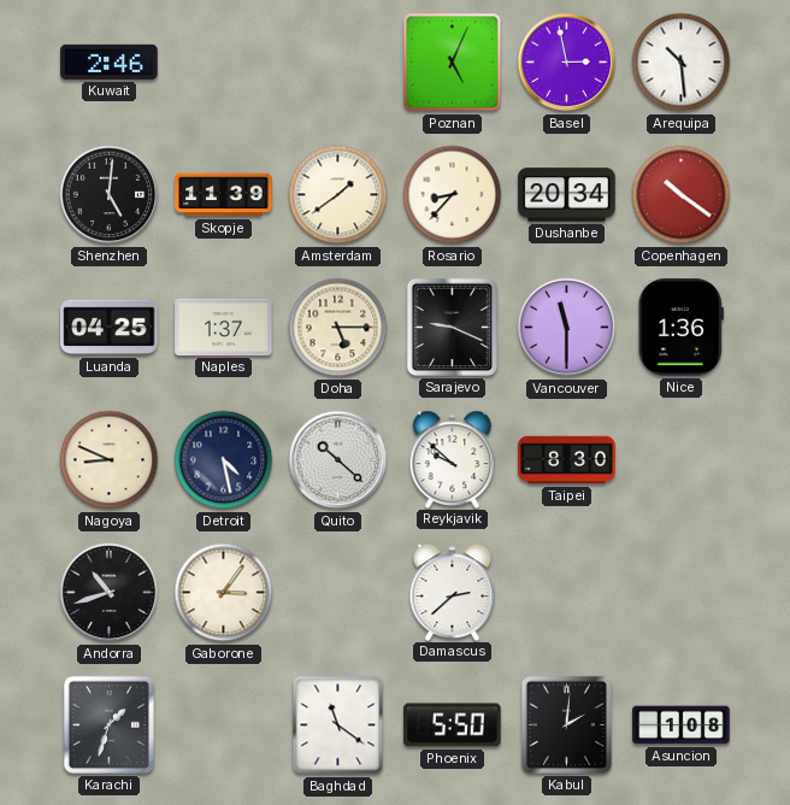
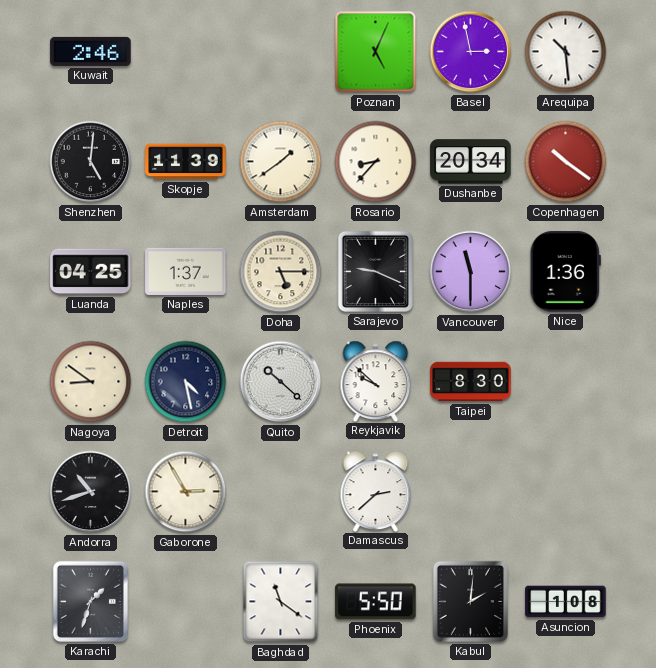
Nagoya: 8:49 -> 8:51 (91, 382)
Gaborone: 3:06 -> 2:55 (186, 492)
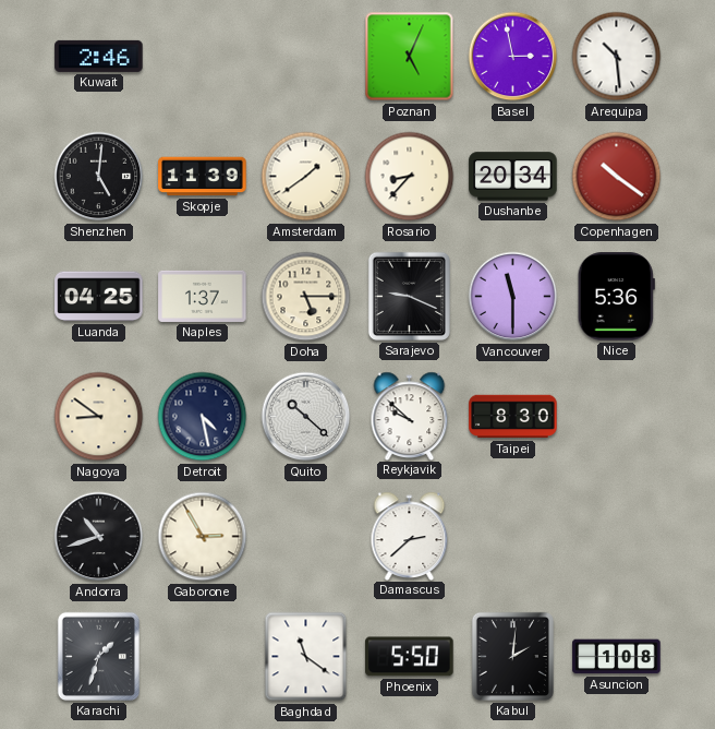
Nice: 1:36 -> 5:36 (616, 297)
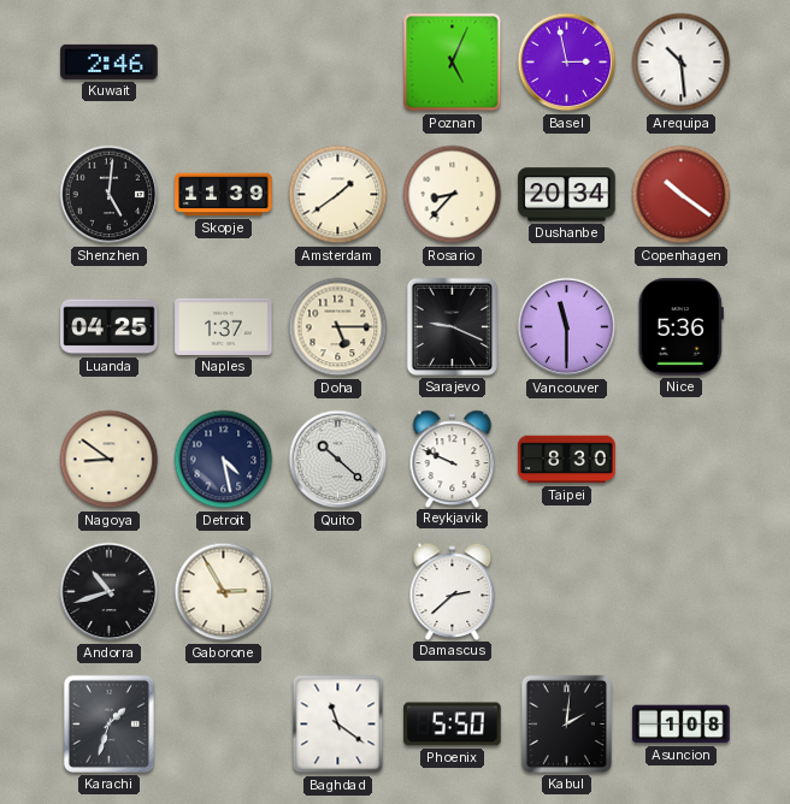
Reykjavik: 9:52 -> 9:49 (453, 459)
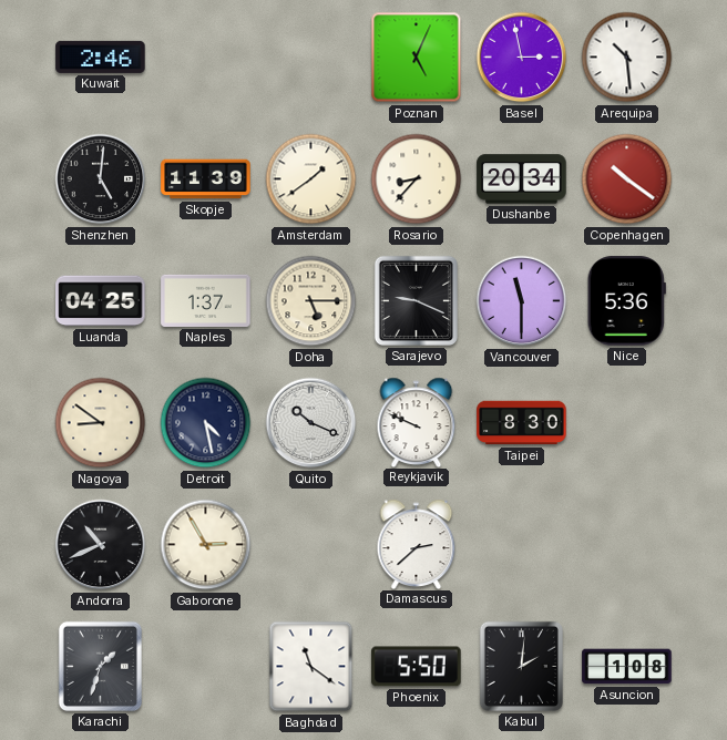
Quito: 10:22 -> 10:19 (311, 423)
Andorra: 10:42 -> 10:41 (101, 545)
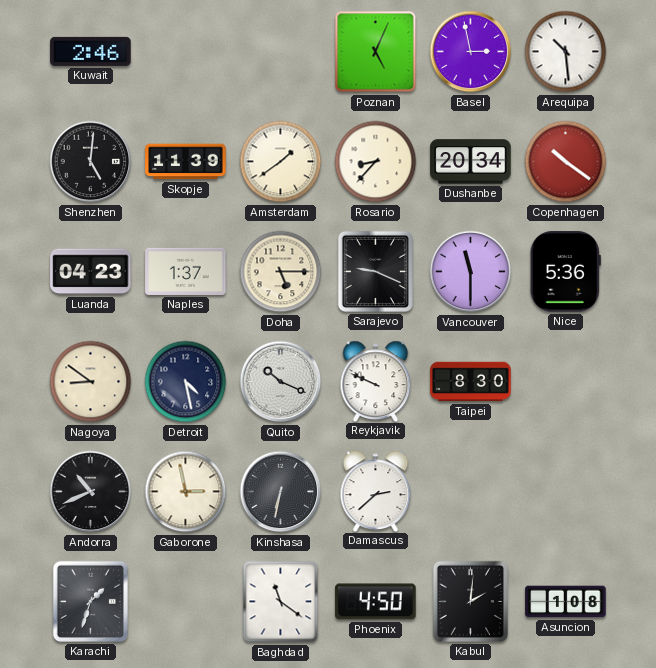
Luanda: 04:25 -> 04:23 (91, 272)
Gaborone: 2:55 -> 2:58 (186, 492)
Kinshasa: none -> 6:32 (281, 492)
Phoenix: 5:50 -> 4:50 (376, 602)
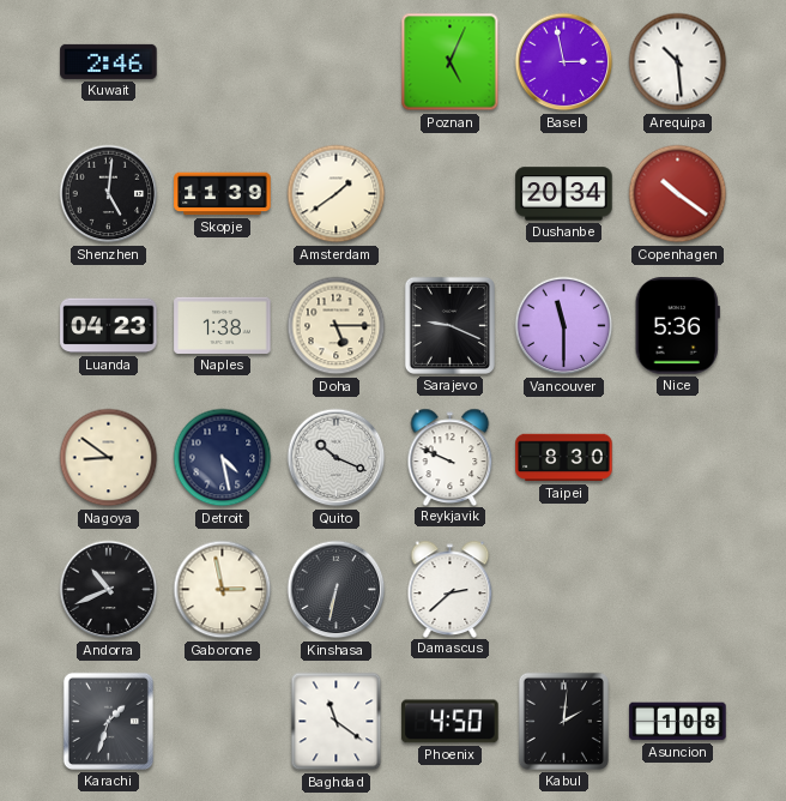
Rosario: 8:37 -> none (376, 162)
Naples: 1:37 -> 1:38 (223, 325)
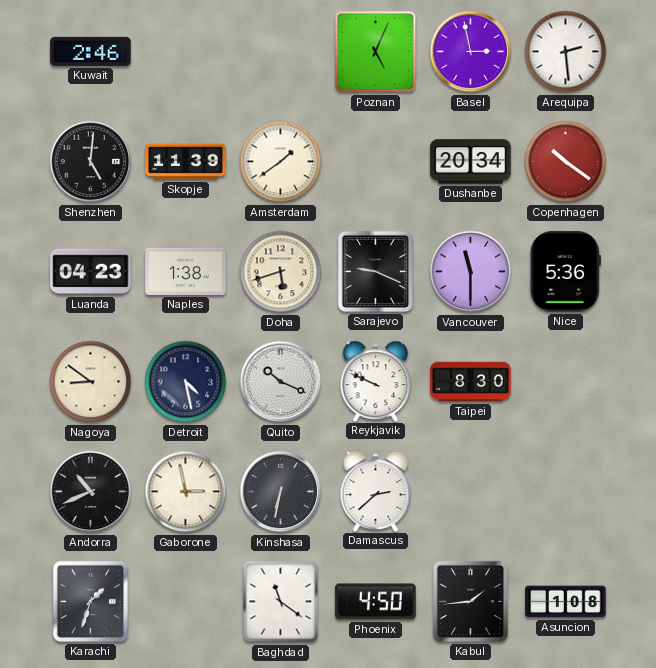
Arequipa: 10:29 -> 2:29 (566, 52)
Doha: 5:15 -> 5:42 (281, 272)
Kabul: 2:01 -> 1:44 (470, 601)
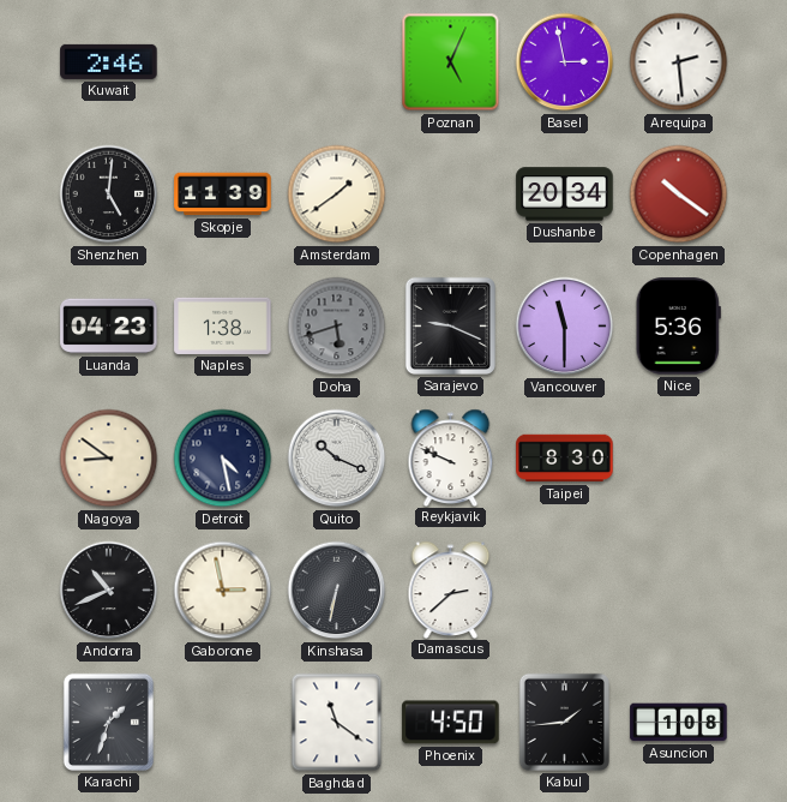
Doha dial: cream -> grey (337, 327)
